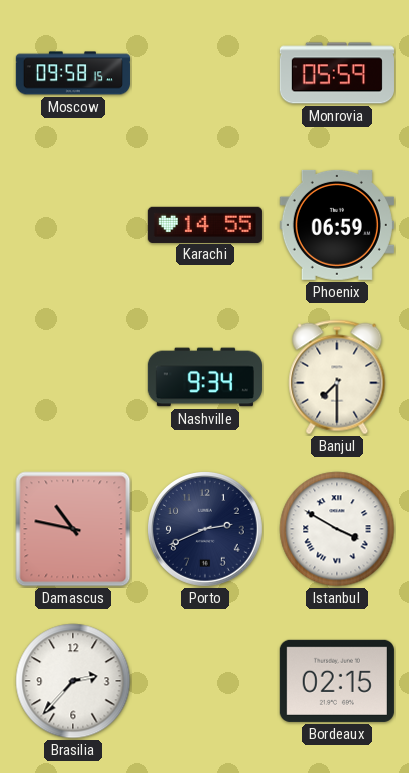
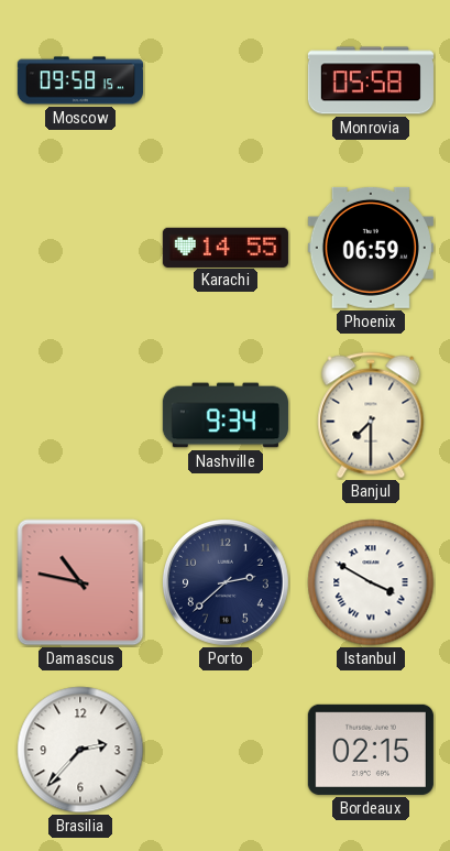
Monrovia: 05:59 -> 05:58 (371, 80)
Porto: 2:41 -> 2:38 (226, 582)
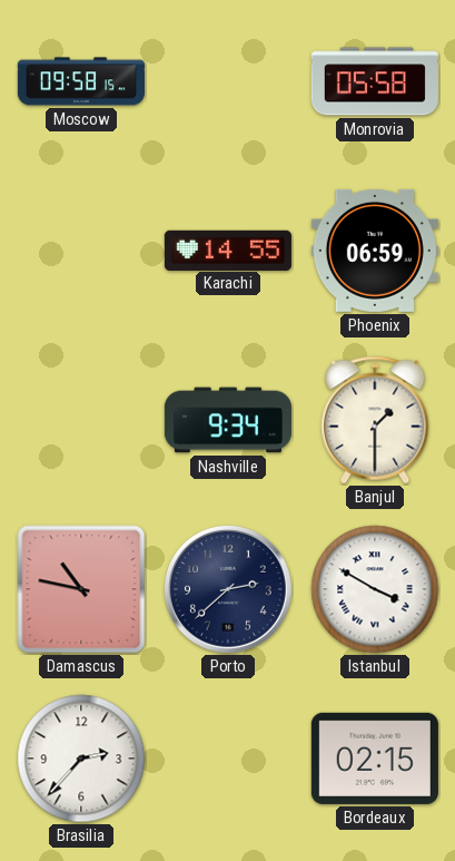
Banjul: 7:30 -> 1:30 (375, 420)
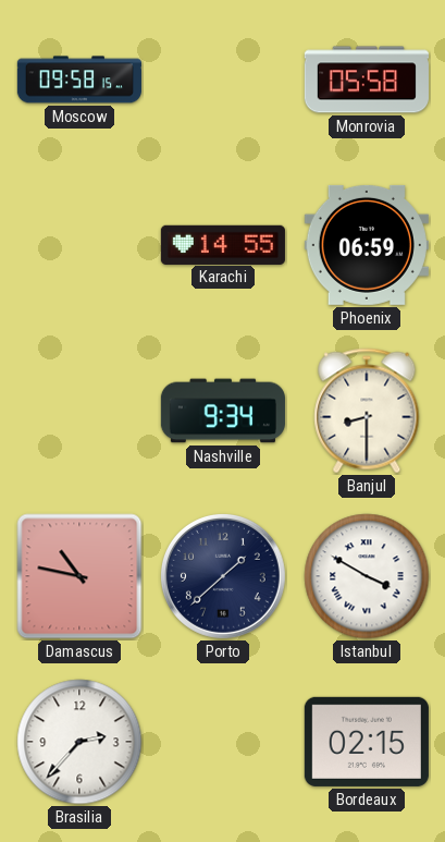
Banjul: 1:30 -> 8:30 (367, 411)
Porto: 2:38 -> 1:38 (223, 576)
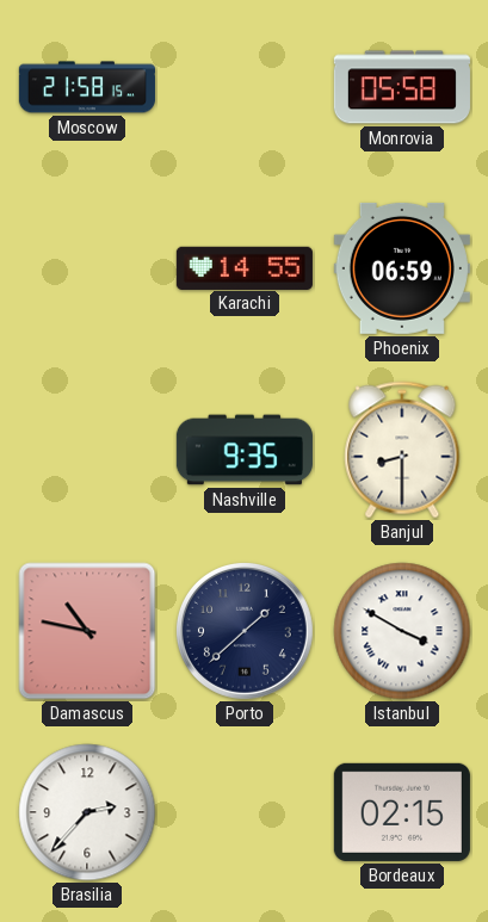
Moscow: 09:58 -> 21:58 (87, 87)
Nashville: 9:34 -> 9:35 (245, 450)
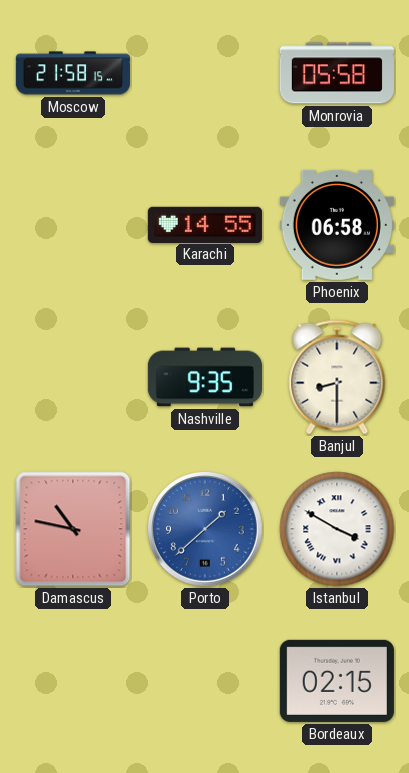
Phoenix: 06:59 -> 06:58 (337, 225)
Porto dial: navy -> blue (205, 529)
Brasilia: 2:37 -> none (87, 812)
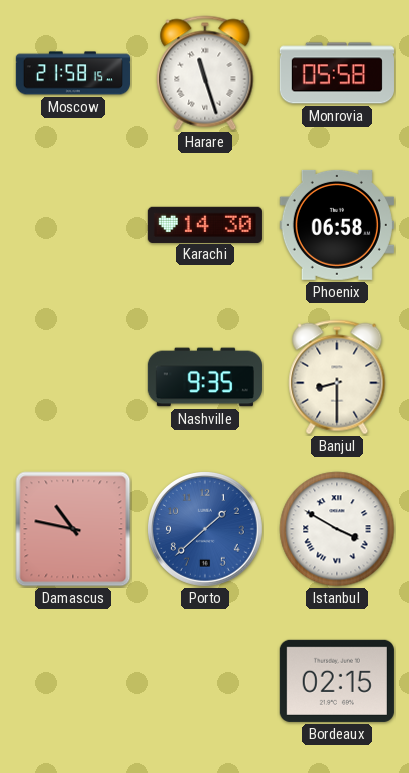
Harare: none -> 11:27 (205, 73)
Karachi: 14:55 -> 14:30 (205, 224)
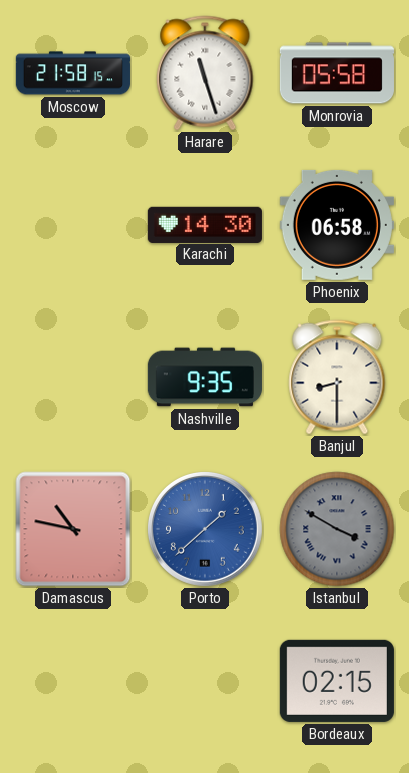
Istanbul dial: white -> grey (337, 529)
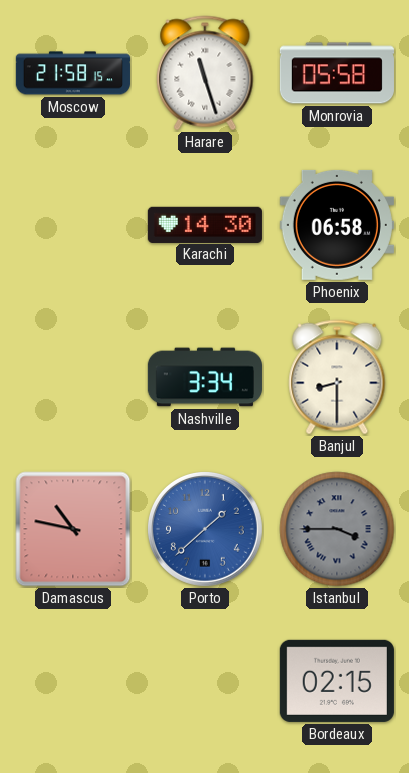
Nashville: 9:35 -> 3:34 (205, 377)
Istanbul: 3:50 -> 3:45 (337, 529)
